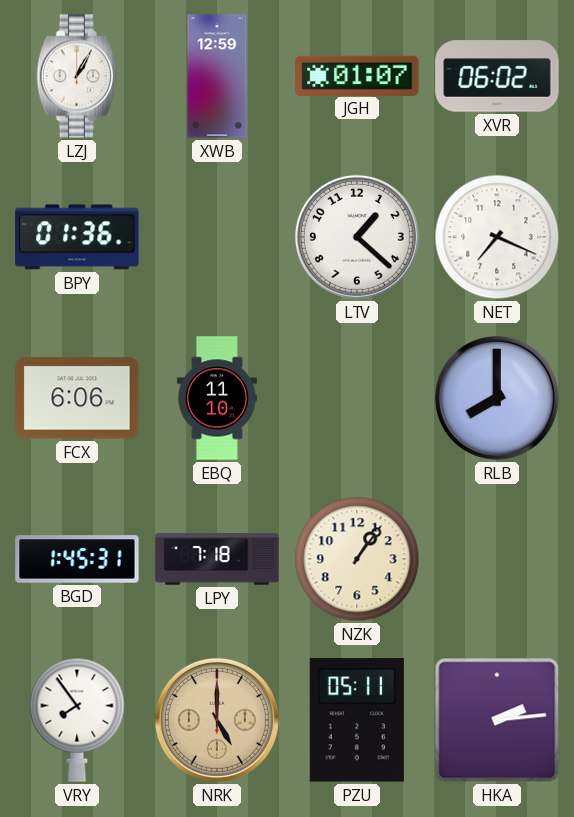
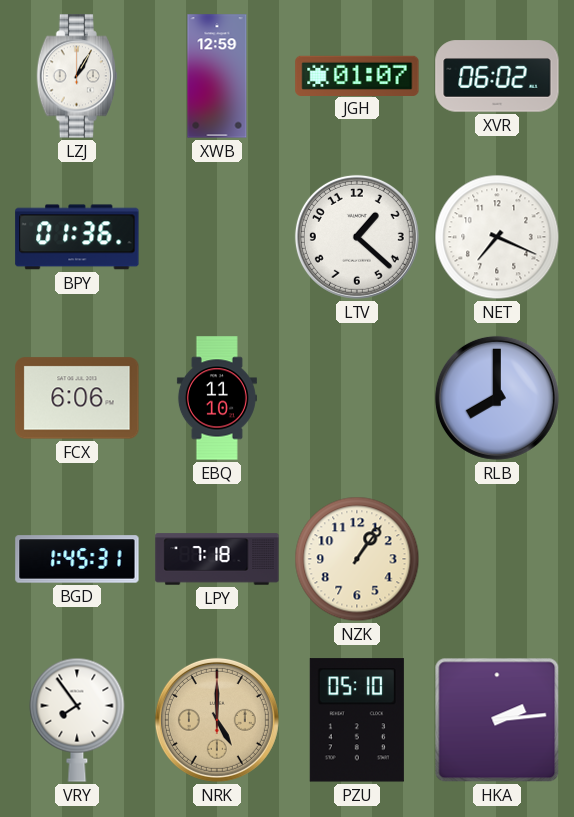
PZU: 05:11 -> 05:10 (357, 720)
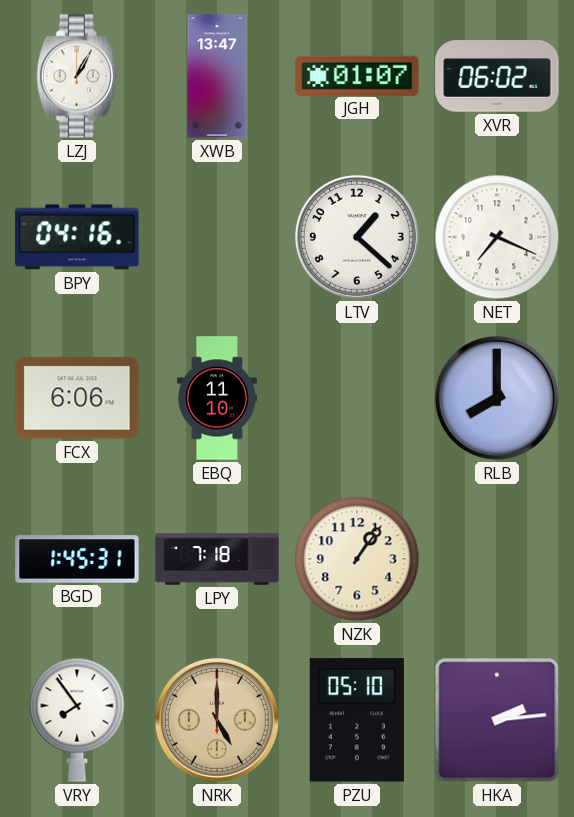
XWB: 12:59 -> 13:47 (217, 76)
BPY: 01:36 -> 04:16 (77, 237)
